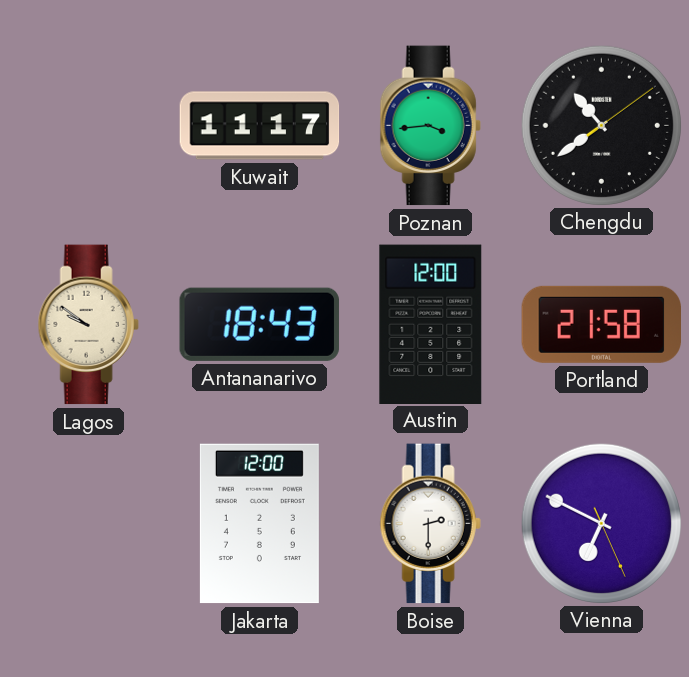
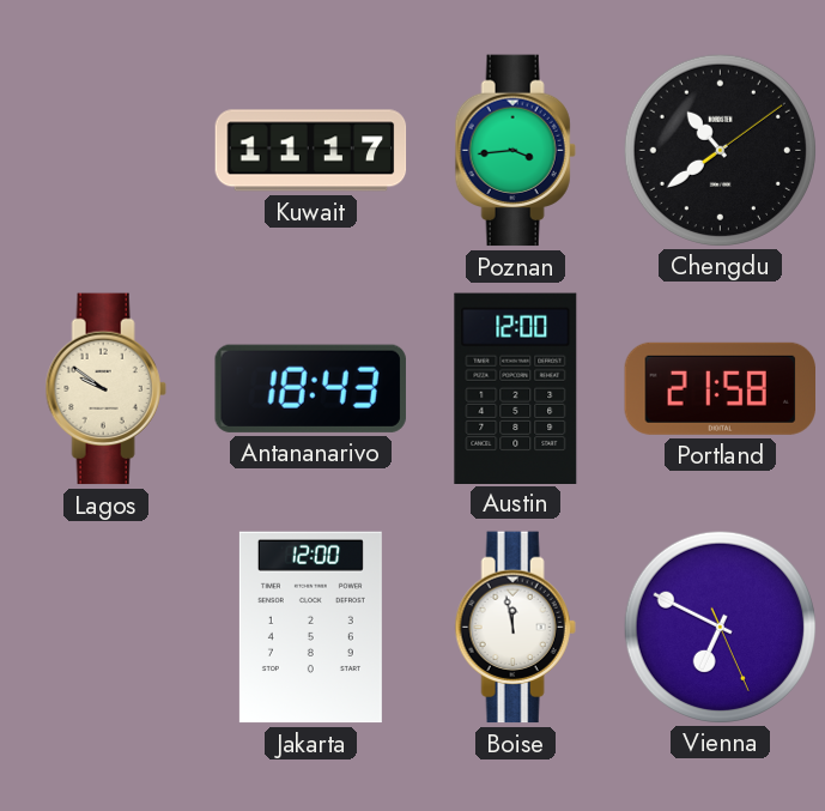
Boise: 2:30 -> 11:58 (515, 628)
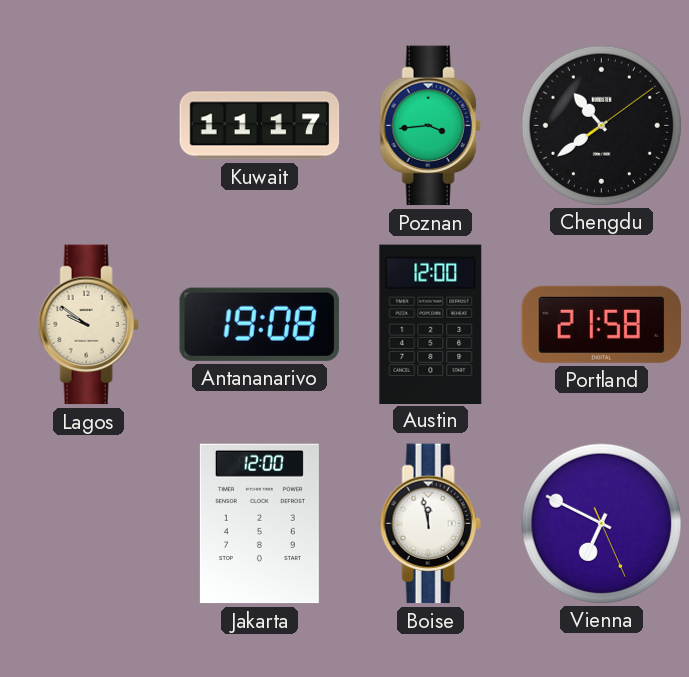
Antananarivo: 18:43 -> 19:08 (259, 324)
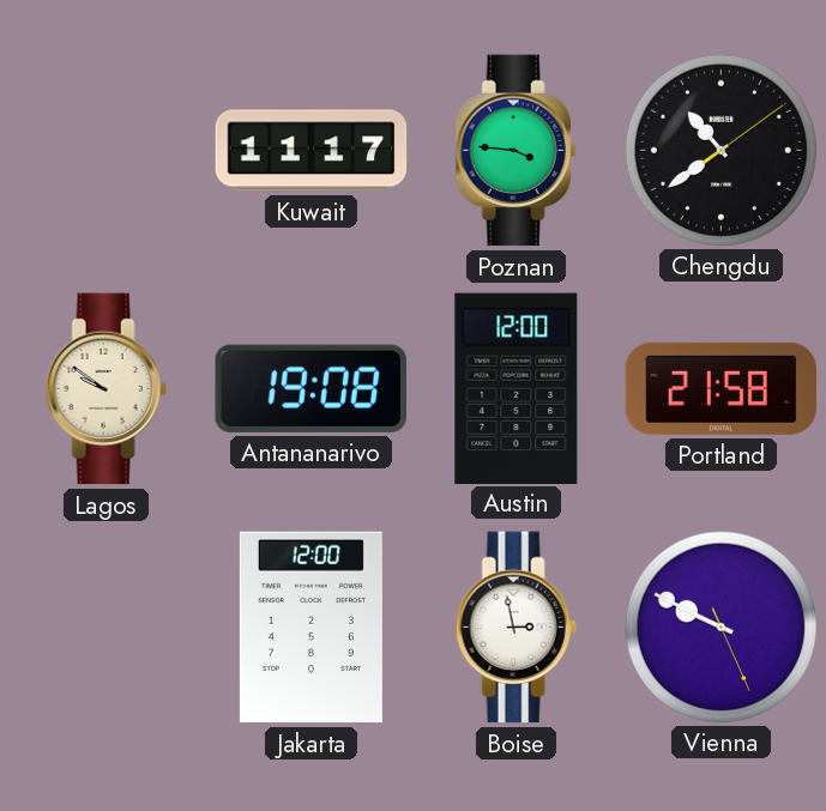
Poznan: 3:44 -> 3:46 (516, 151)
Boise: 11:58 -> 2:58 (516, 628)
Vienna: 6:49 -> 9:49 (721, 627)
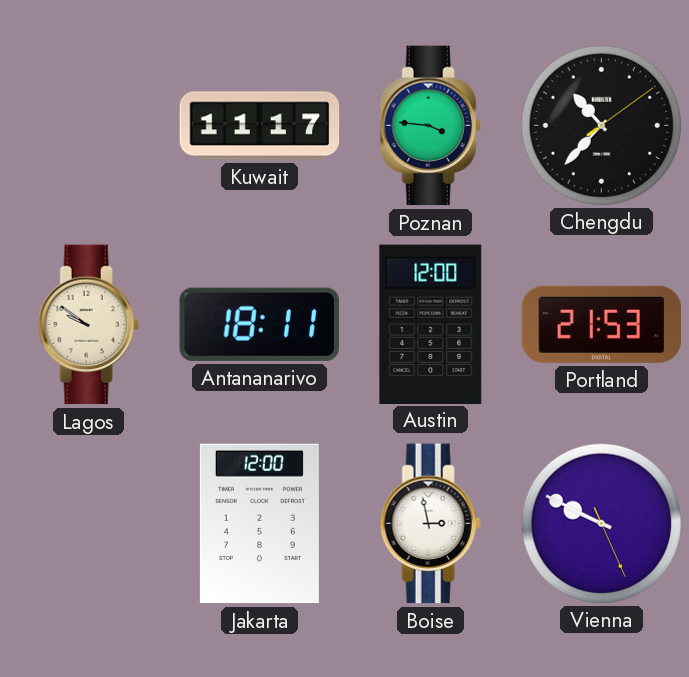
Chengdu: 10:39 -> 10:37 (601, 125)
Antananarivo: 19:08 -> 18:11 (259, 324)
Portland: 21:58 -> 21:53 (601, 324)
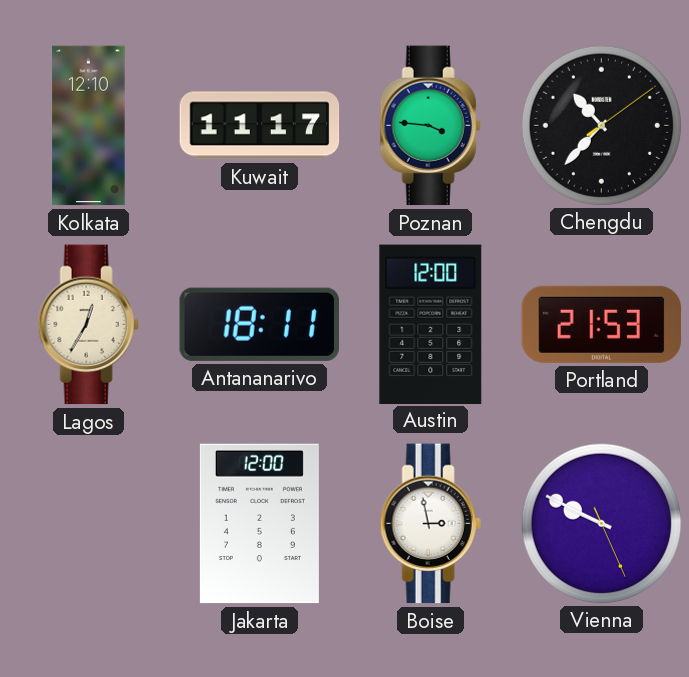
Kolkata: none -> 12:10 (89, 126)
Lagos: 9:51 -> 12:35 (88, 325)
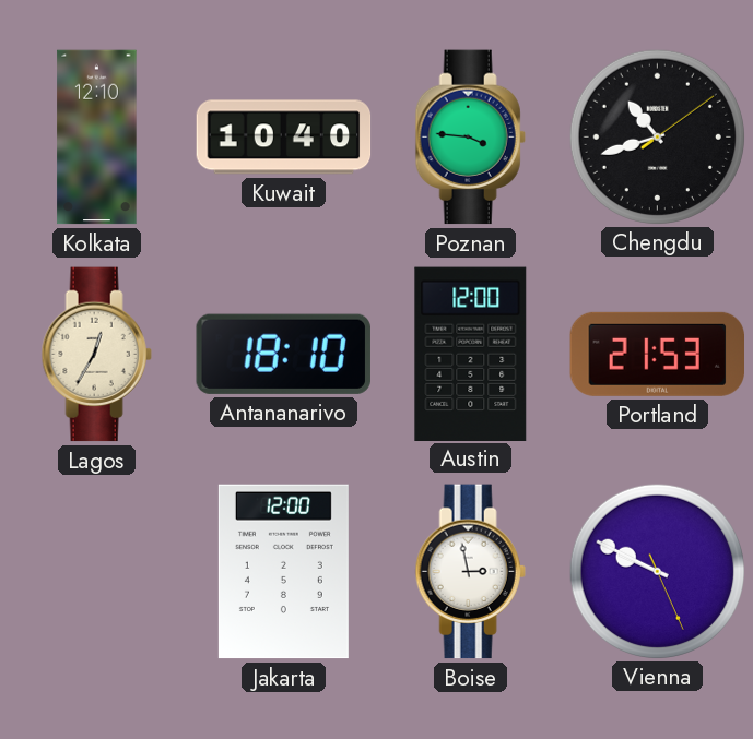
Kuwait: 11:17 -> 10:40 (284, 138)
Chengdu: 10:37 -> 10:42 (657, 136)
Antananarivo: 18:11 -> 18:10 (283, 354)
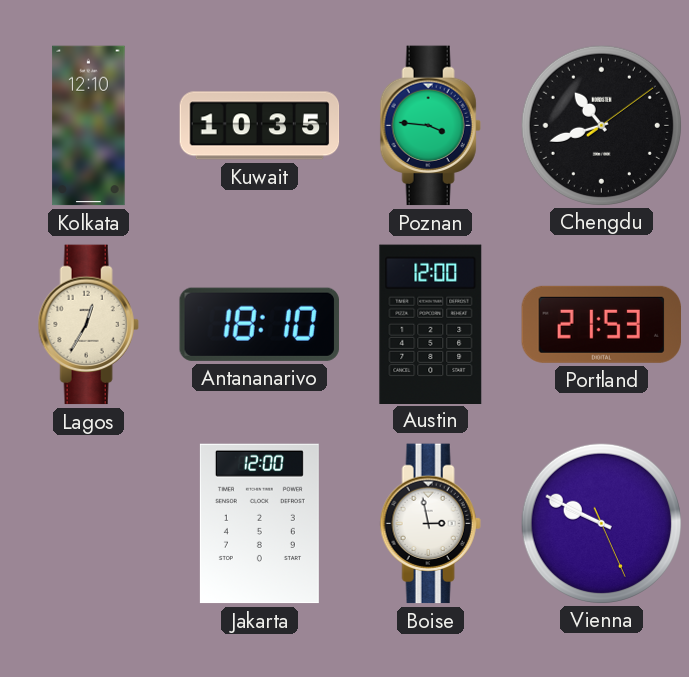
Kuwait: 10:40 -> 10:35 (260, 126)
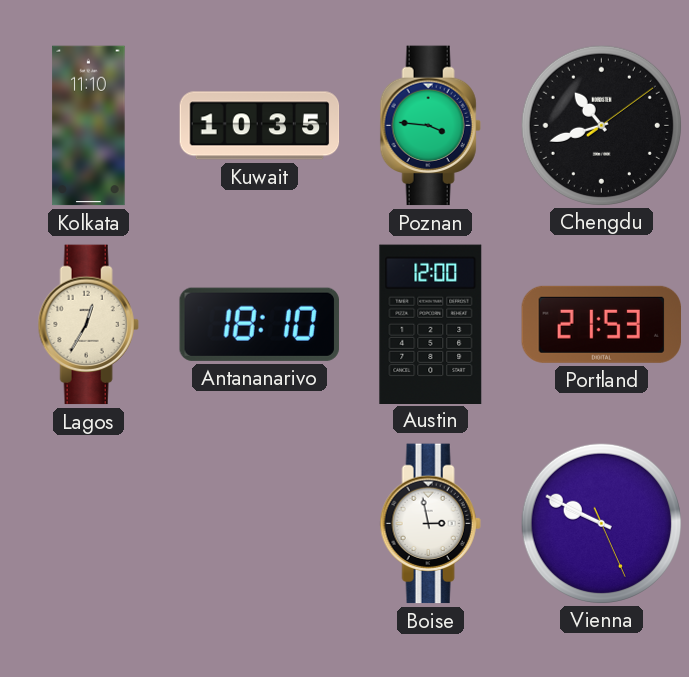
Kolkata: 12:10 -> 11:10 (89, 126)
Jakarta: 12:00 -> none (259, 524)
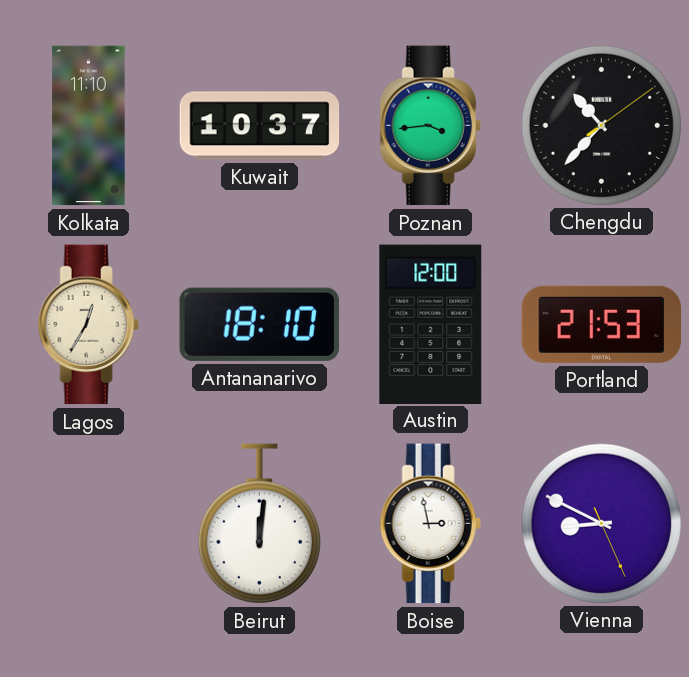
Kuwait: 10:35 -> 10:37 (260, 126)
Poznan: 3:46 -> 3:44 (430, 126)
Chengdu: 10:42 -> 10:37 (601, 125)
Beirut: none -> 12:01 (259, 524)
Vienna: 9:49 -> 8:49 (601, 523)
